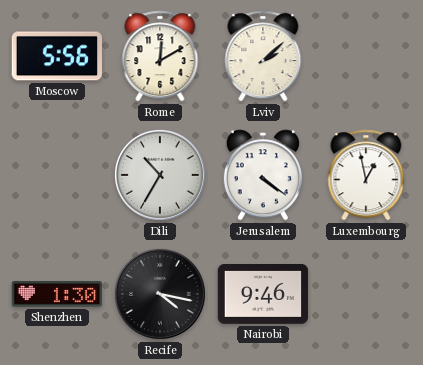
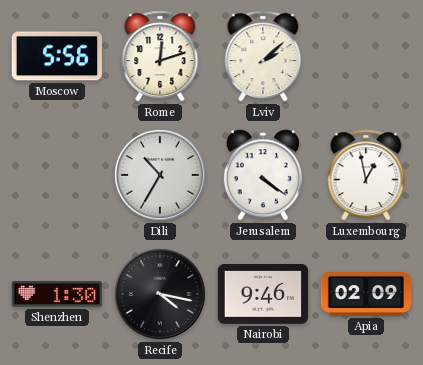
Rome: 12:10 -> 12:12 (160, 56)
Apia: none -> 02:09 (366, 294)
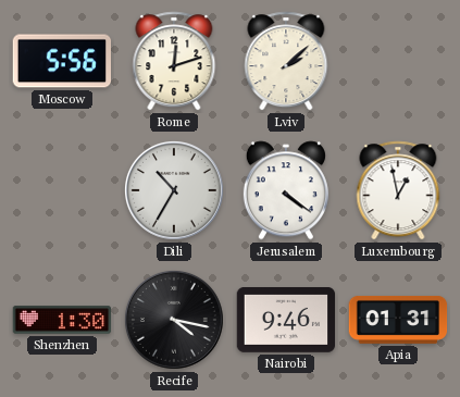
Apia: 02:09 -> 01:31 (398, 320)
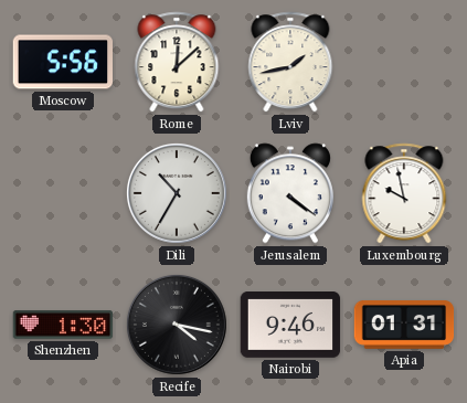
Rome: 12:12 -> 12:08 (177, 62)
Lviv: 2:08 -> 1:43 (290, 62)
Luxembourg: 12:58 -> 9:58 (404, 193)
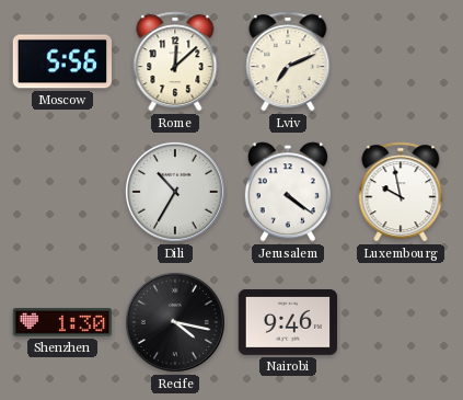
Lviv: 1:43 -> 7:11 (288, 61)
Apia: 01:31 -> none (404, 325)
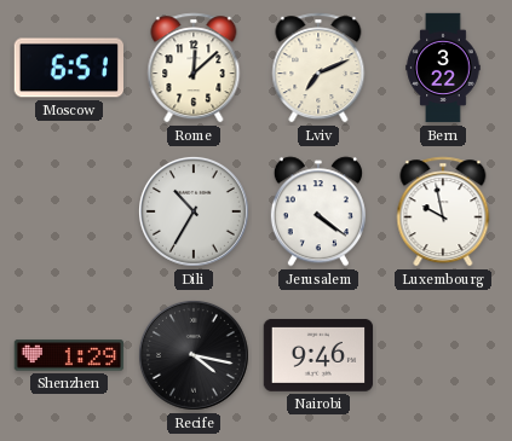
Moscow: 5:56 -> 6:51 (68, 68)
Bern: none -> 3:22 (443, 68)
Shenzhen: 1:30 -> 1:29 (69, 355)
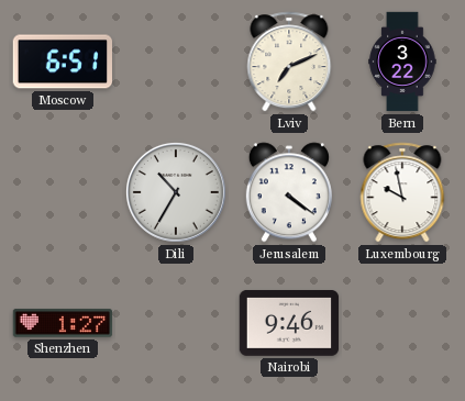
Rome: 12:08 -> none (194, 68)
Shenzhen: 1:29 -> 1:27 (63, 323)
Recife: 4:17 -> none (194, 355)
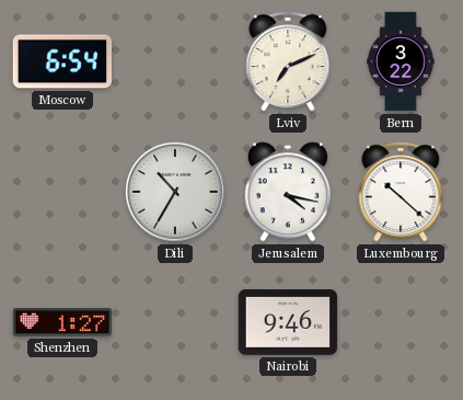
Moscow: 6:51 -> 6:54 (61, 61)
Jerusalem: 4:21 -> 4:17 (288, 192)
Luxembourg: 9:58 -> 10:22 (401, 192)
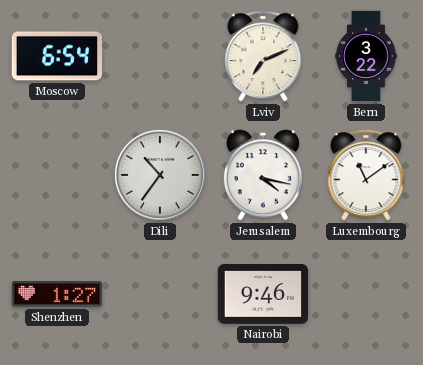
Dili: 10:35 -> 10:36 (160, 175)
Luxembourg: 10:22 -> 11:09 (366, 175)
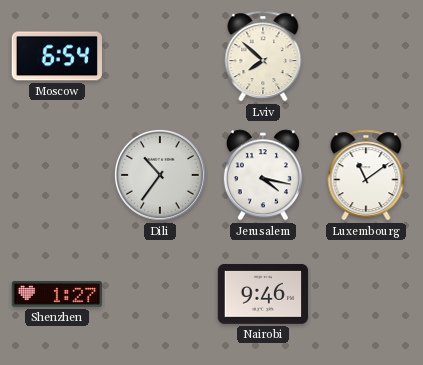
Lviv: 7:11 -> 7:52 (263, 56)
Bern: 3:22 -> none (366, 56)
